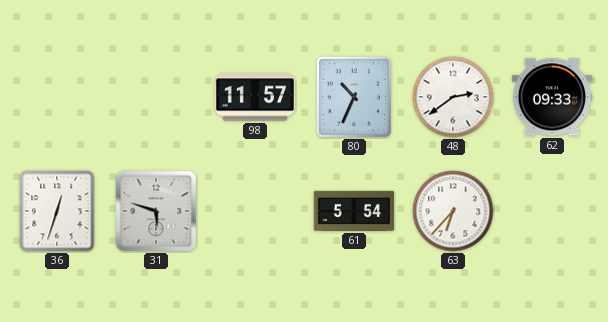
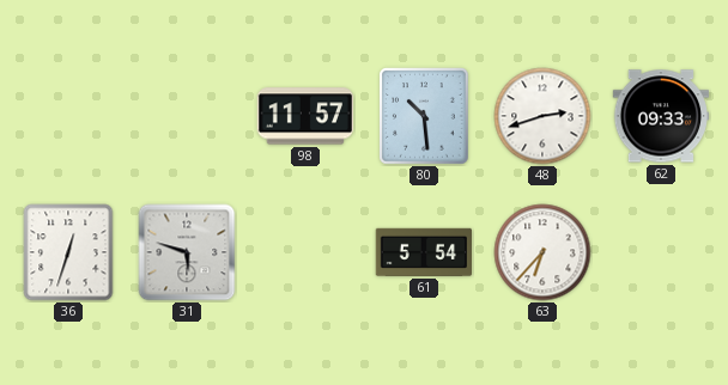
80: 10:34 -> 10:29 (424, 116)
48: 2:39 -> 2:42 (542, 116)
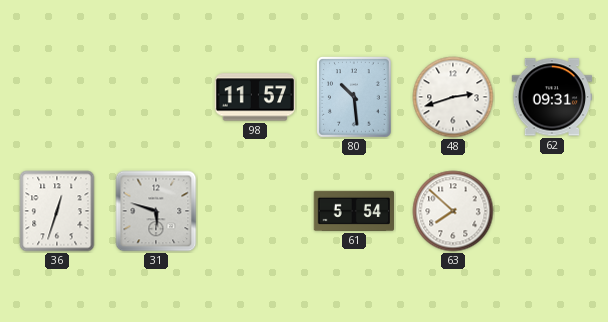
62: 09:33 -> 09:31 (552, 97)
63: 6:37 -> 7:52 (453, 211)
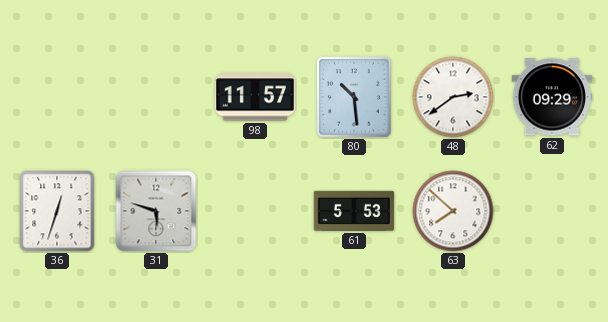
48: 2:42 -> 2:39 (453, 97)
62: 09:31 -> 09:29 (552, 97)
61: 5:54 -> 5:53 (353, 211)
